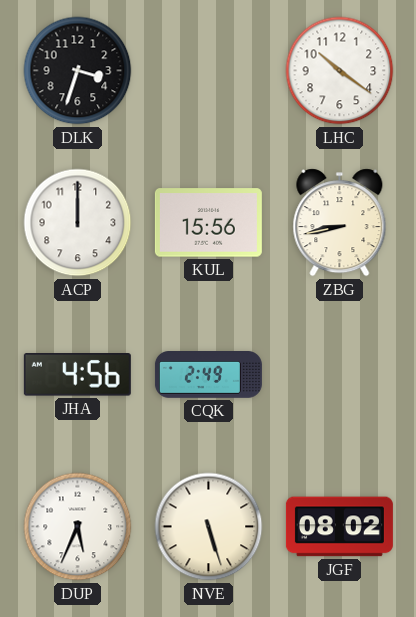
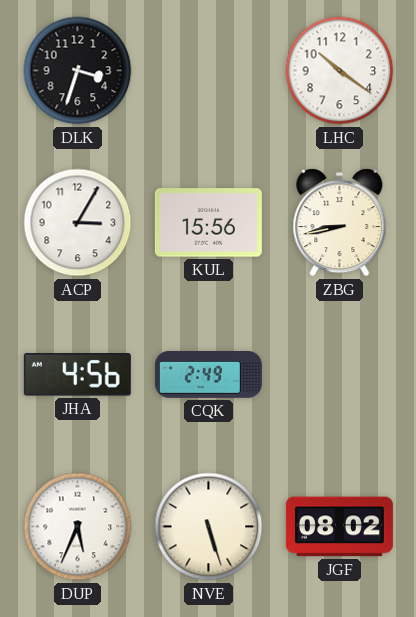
ACP: 12:00 -> 3:05 (78, 223)
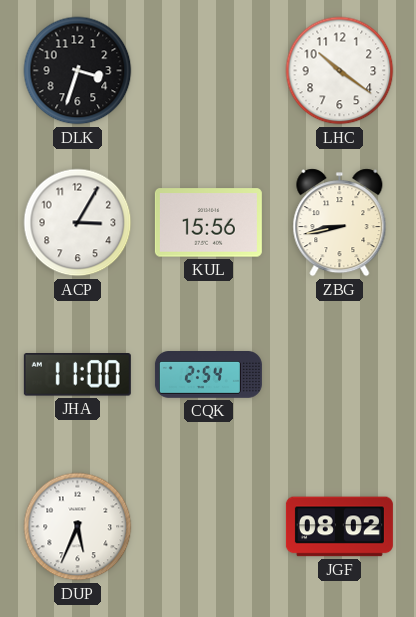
JHA: 4:56 -> 11:00 (77, 375)
CQK: 2:49 -> 2:54 (208, 375)
NVE: 5:27 -> none (209, 527)
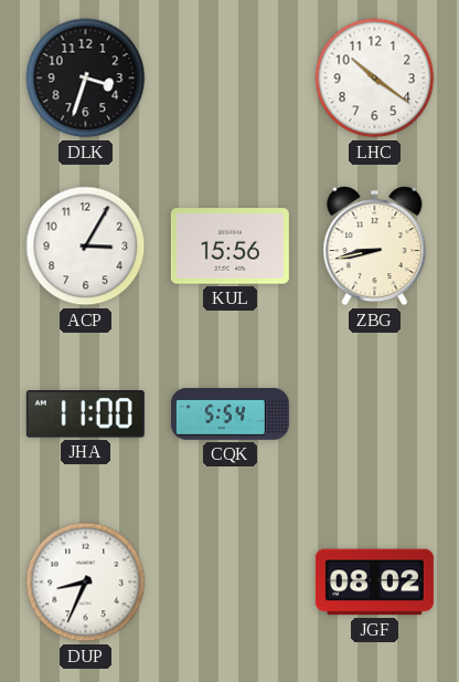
CQK: 2:54 -> 5:54 (229, 415)
DUP: 5:34 -> 8:34 (86, 583)
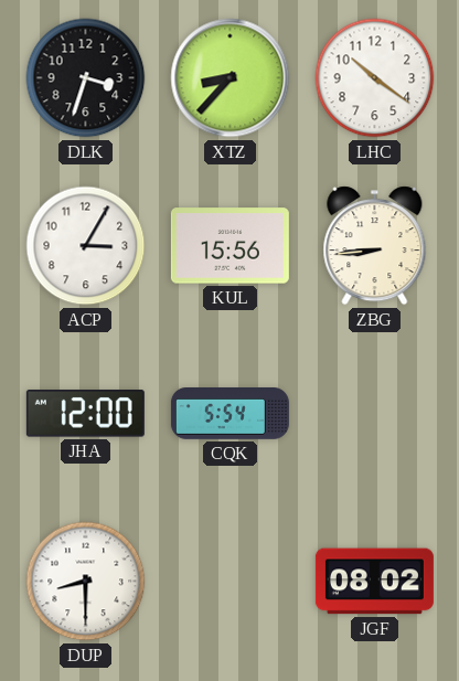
XTZ: none -> 8:37 (231, 78)
ZBG: 8:43 -> 8:44 (375, 246)
JHA: 11:00 -> 12:00 (85, 414)
DUP: 8:34 -> 8:30 (86, 582)
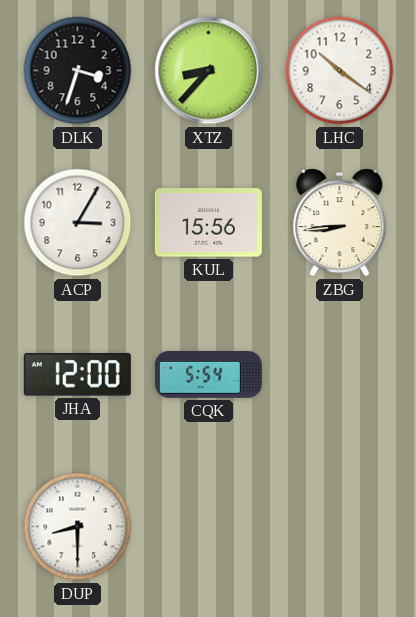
JGF: 08:02 -> none (374, 582)
